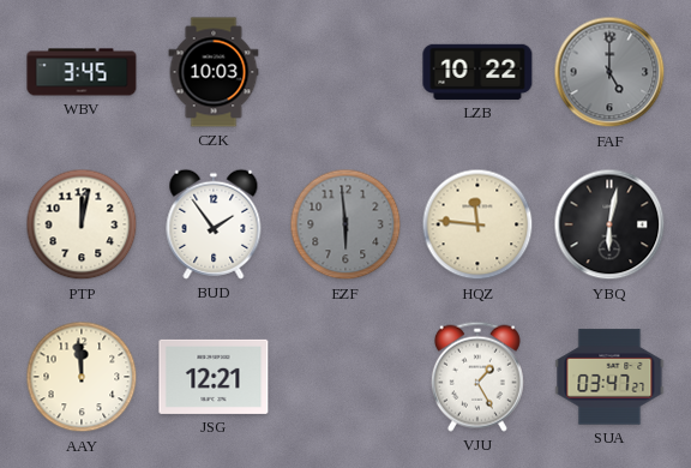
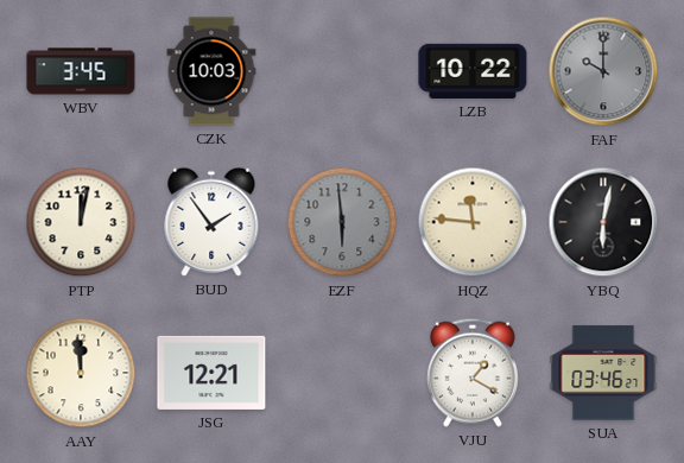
FAF: 5:00 -> 10:00 (603, 71)
VJU: 1:25 -> 1:20 (473, 373)
SUA: 03:47 -> 03:46 (603, 373)
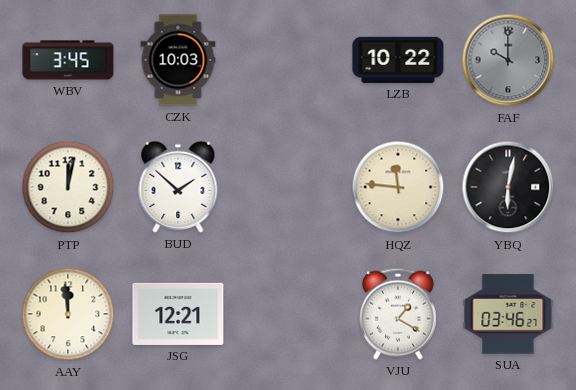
BUD: 1:54 -> 1:52 (178, 187)
EZF: 5:59 -> none (342, 222)
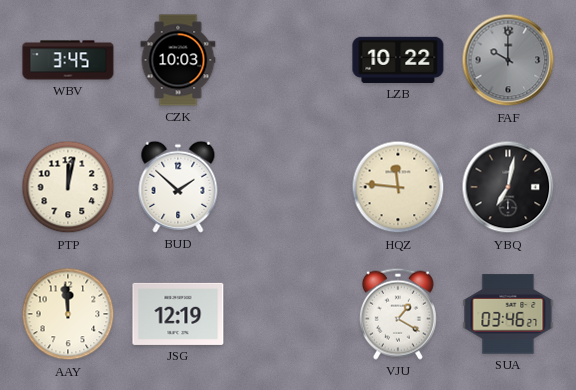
YBQ: 6:02 -> 7:02 (508, 187)
JSG: 12:21 -> 12:19 (178, 314)
